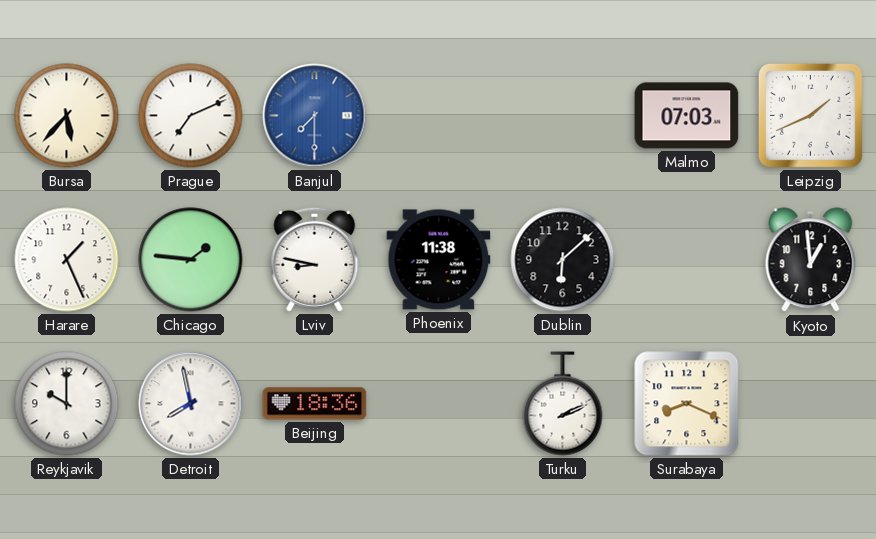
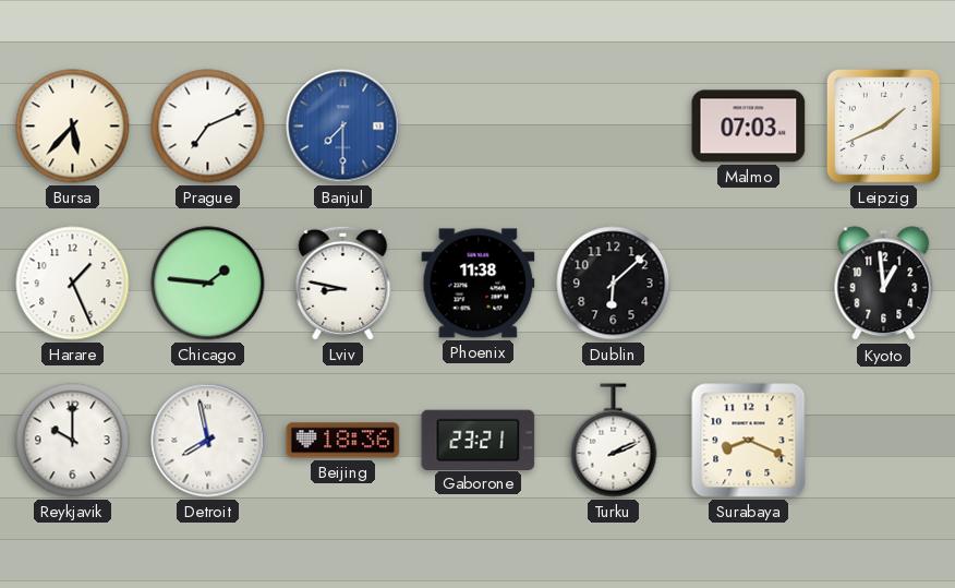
Gaborone: none -> 23:21 (479, 440)
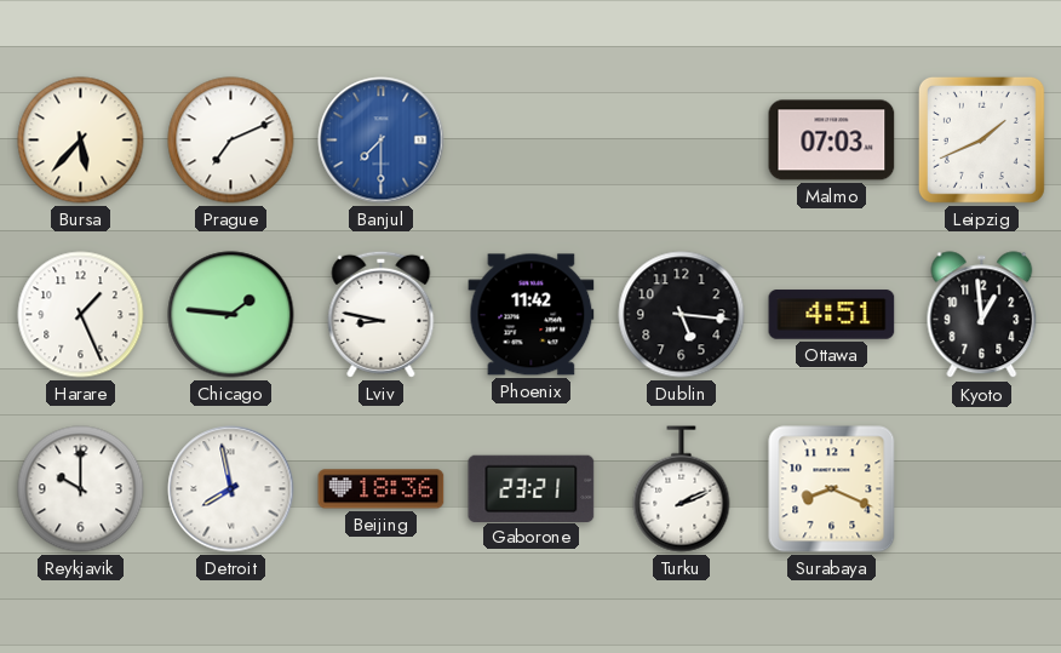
Phoenix: 11:38 -> 11:42 (532, 315)
Dublin: 6:08 -> 5:16 (682, 315)
Ottawa: none -> 4:51 (832, 315)
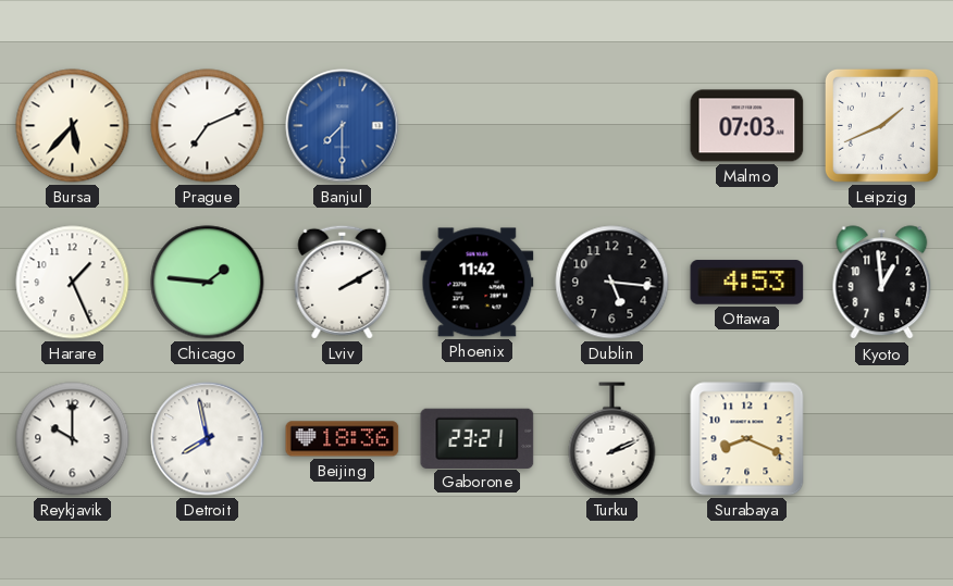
Lviv: 8:47 -> 2:10 (343, 282)
Ottawa: 4:51 -> 4:53 (747, 283)
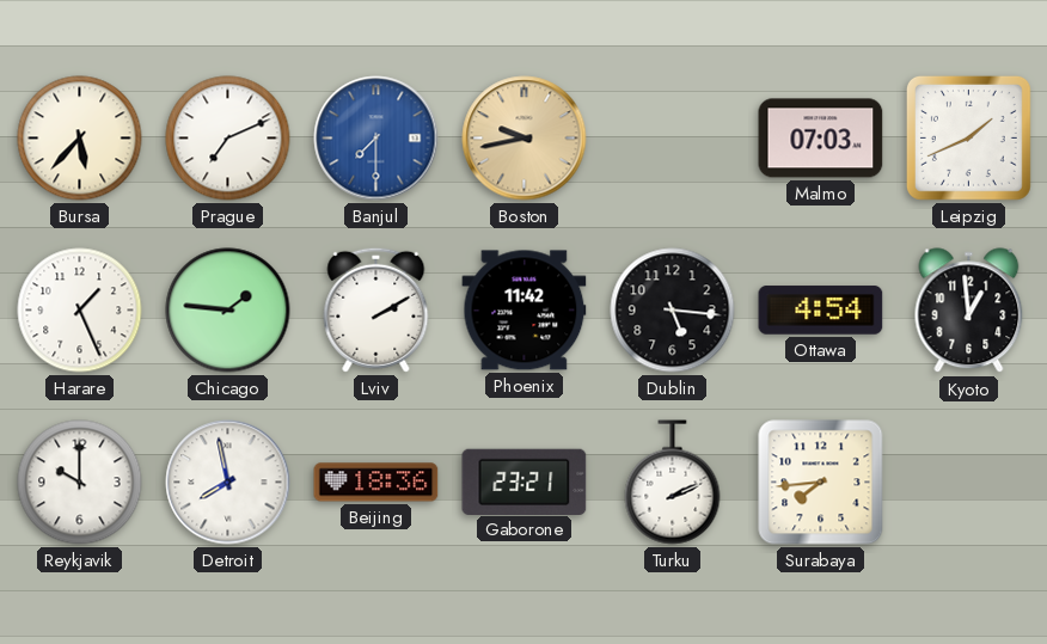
Boston: none -> 9:43 (525, 139)
Ottawa: 4:53 -> 4:54 (821, 311)
Surabaya: 8:19 -> 7:44 (821, 483)
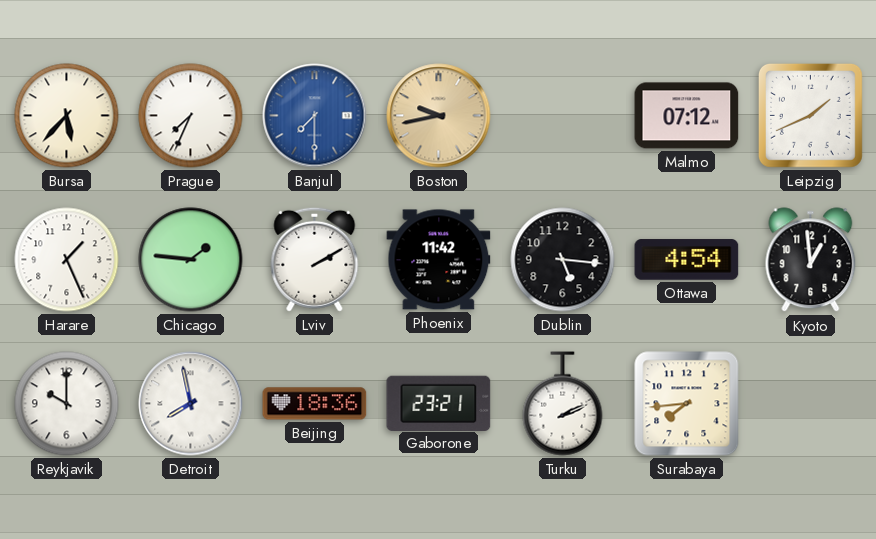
Prague: 7:11 -> 7:34 (191, 116)
Malmo: 07:03 -> 07:12 (687, 116)
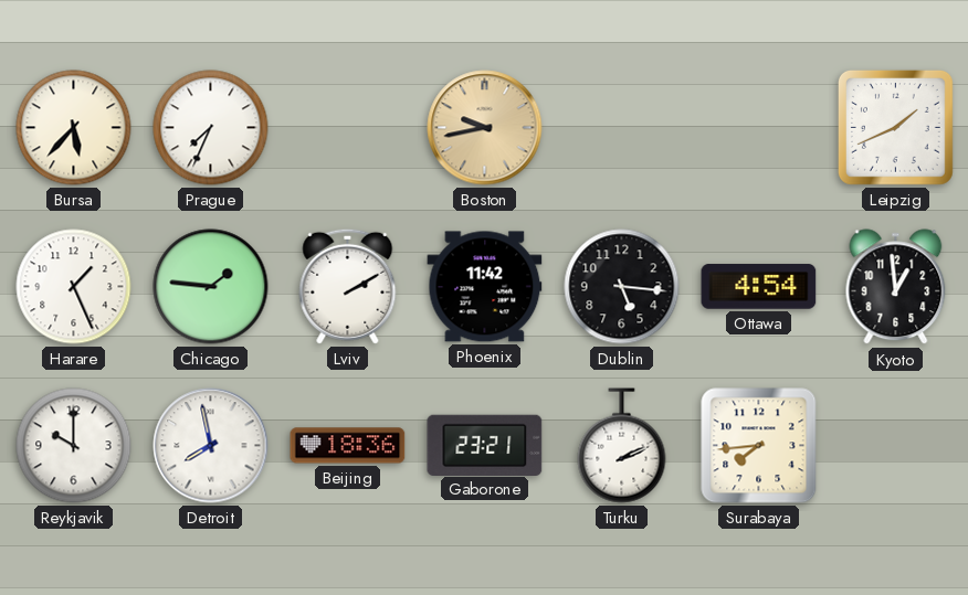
Banjul: 7:30 -> none (315, 116)
Malmo: 07:12 -> none (687, 116)
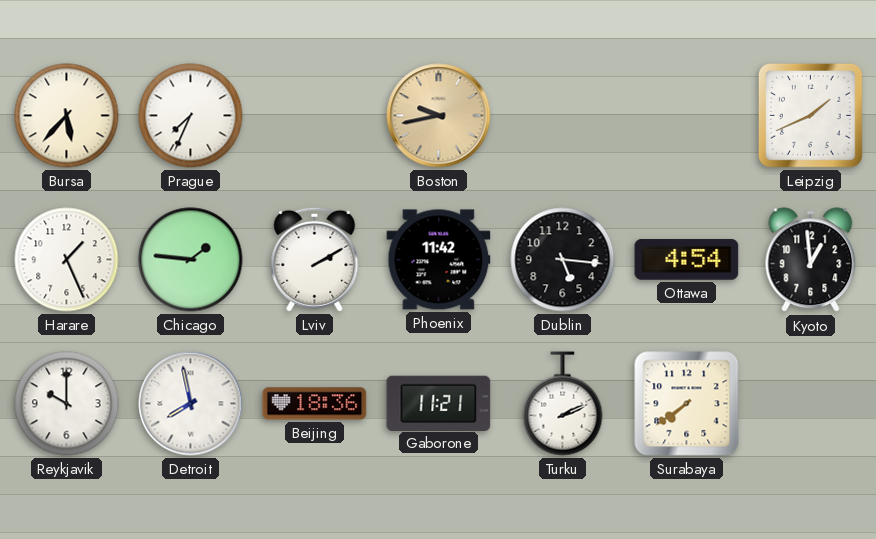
Gaborone: 23:21 -> 11:21 (439, 403)
Surabaya: 7:44 -> 7:39 (687, 404)
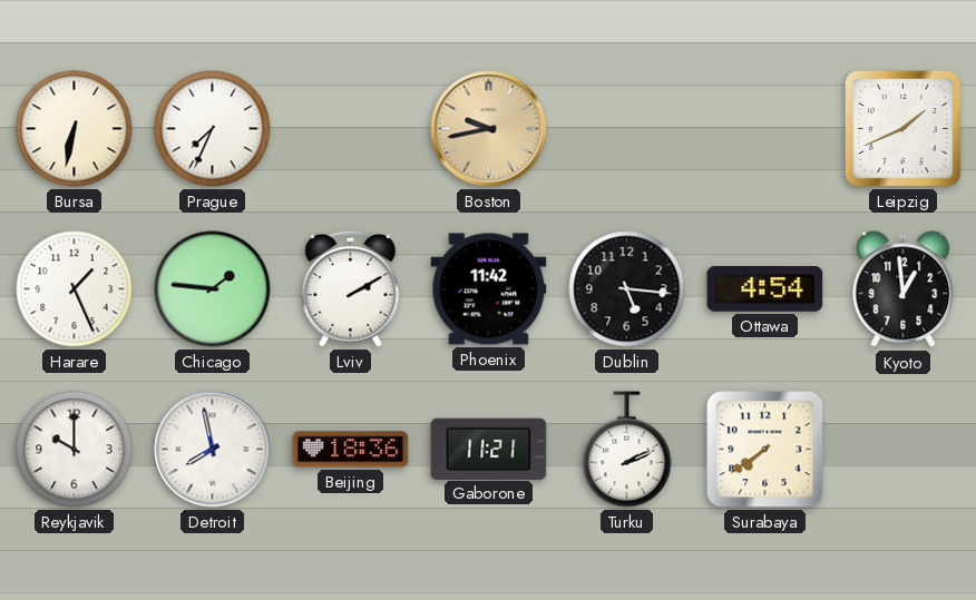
Bursa: 5:37 -> 6:32 (75, 129)
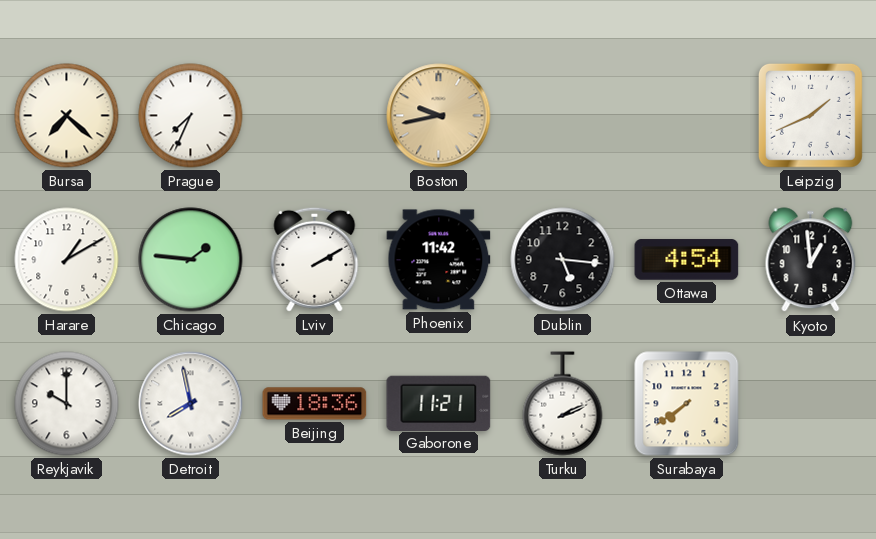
Bursa: 6:32 -> 7:22 (67, 116)
Harare: 1:26 -> 1:10 (67, 260)
